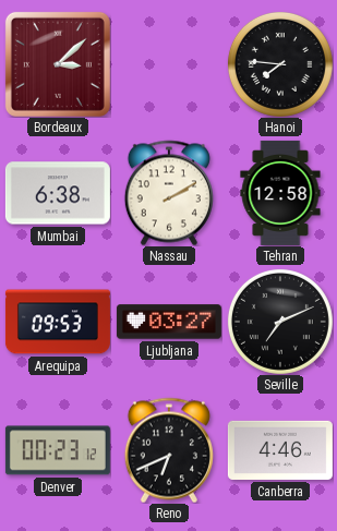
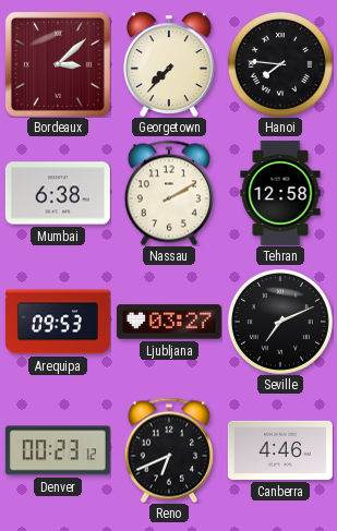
Georgetown: none -> 7:37 (170, 64)
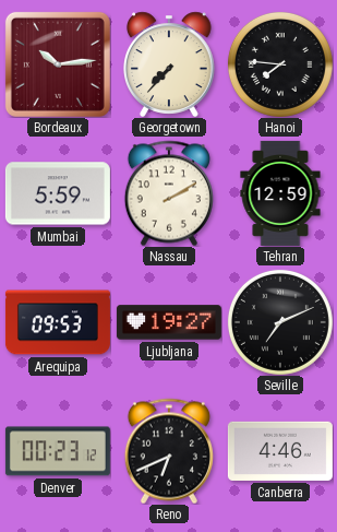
Bordeaux: 3:08 -> 10:14 (58, 64)
Mumbai: 6:38 -> 5:59 (58, 193)
Tehran: 12:58 -> 12:59 (280, 193)
Ljubljana: 03:27 -> 19:27 (169, 322)
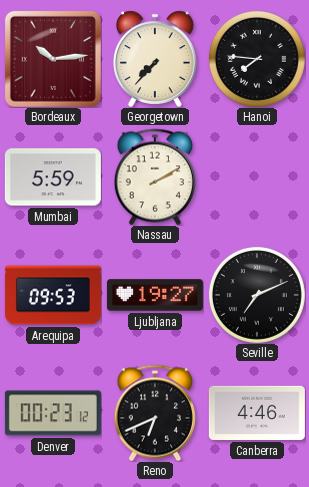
Tehran: 12:59 -> none (280, 193)
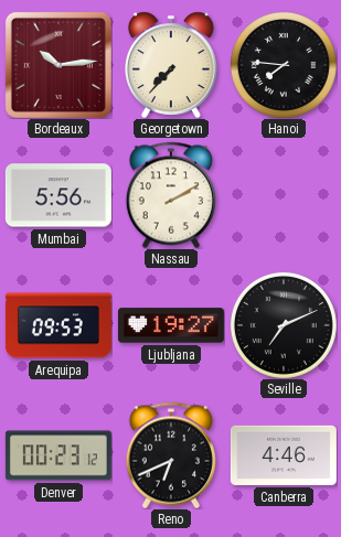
Mumbai: 5:59 -> 5:56 (58, 195)
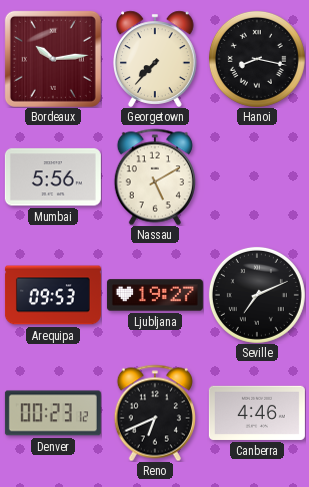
Hanoi: 7:46 -> 8:17 (257, 59)
Nassau: 2:10 -> 5:10 (155, 177)
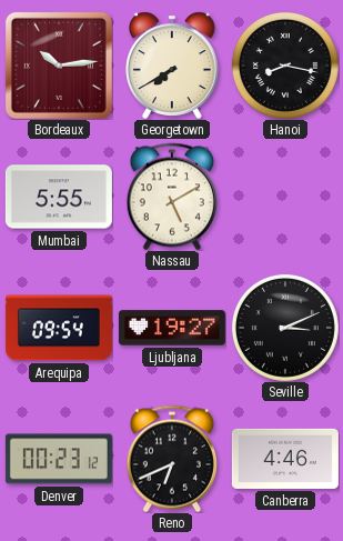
Georgetown: 7:37 -> 7:40 (173, 66)
Mumbai: 5:56 -> 5:55 (59, 197)
Arequipa: 09:53 -> 09:54 (59, 328)
Seville: 7:11 -> 3:11 (285, 328)
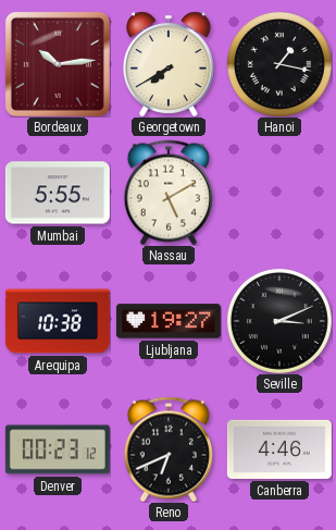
Hanoi: 8:17 -> 1:17 (279, 64)
Arequipa: 09:54 -> 10:38 (58, 321)
